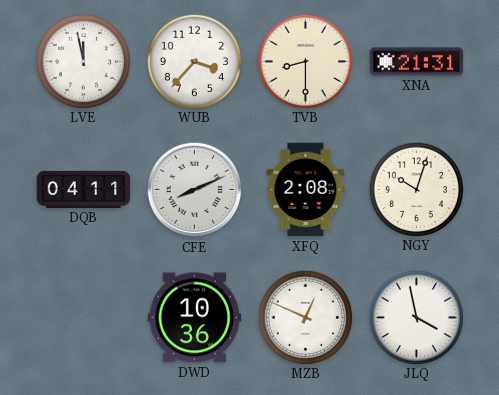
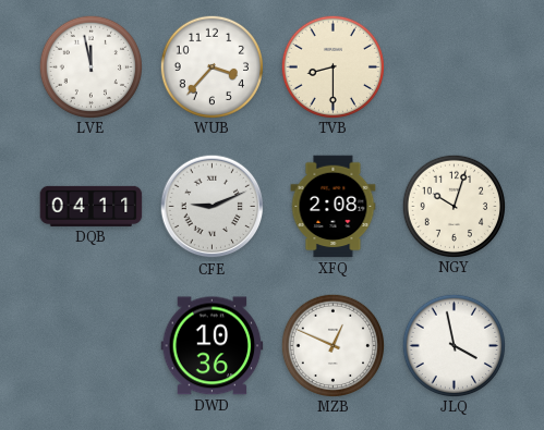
XNA: 21:31 -> none (417, 62)
CFE: 8:11 -> 9:11 (213, 207)
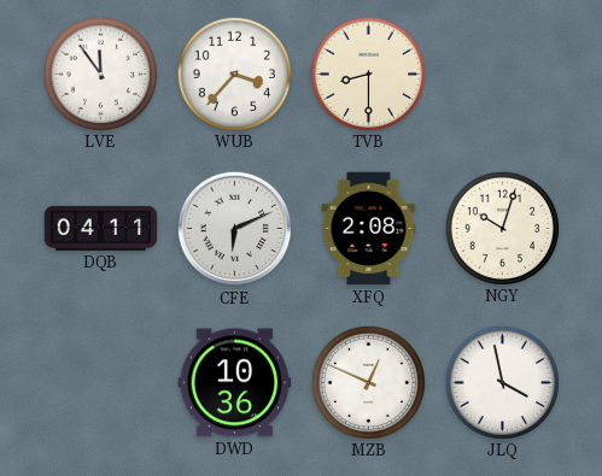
LVE: 11:58 -> 11:54 (100, 74)
CFE: 9:11 -> 6:11 (235, 229)
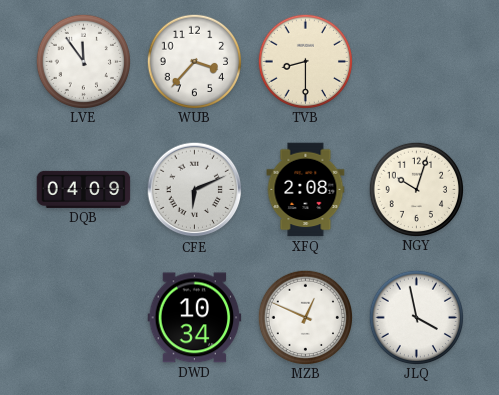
DQB: 04:11 -> 04:09 (84, 189)
DWD: 10:36 -> 10:34 (195, 318)
